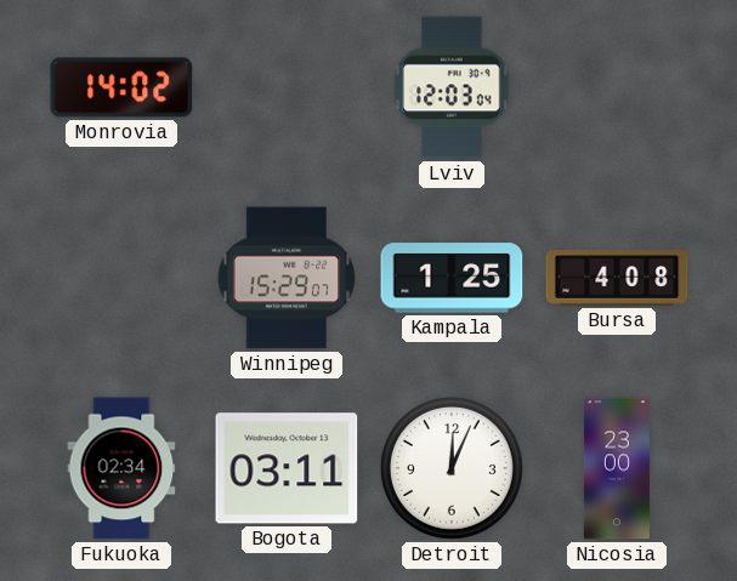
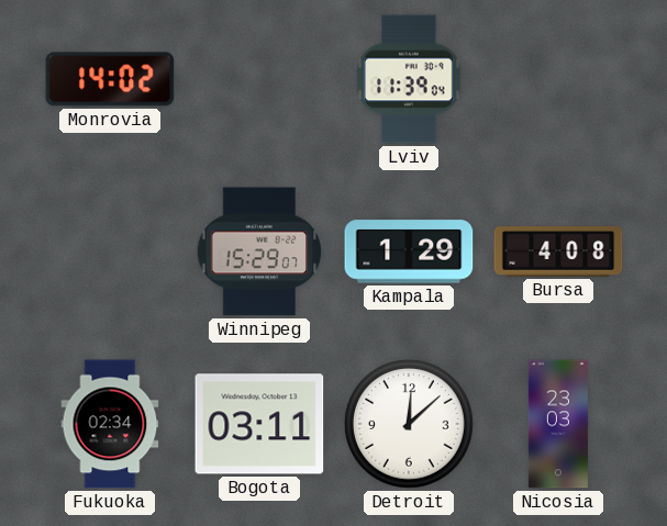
Lviv: 12:03 -> 11:39 (409, 79)
Kampala: 1:25 -> 1:29 (409, 251)
Detroit: 12:04 -> 12:08 (409, 424)
Nicosia: 23:00 -> 23:03 (558, 424)
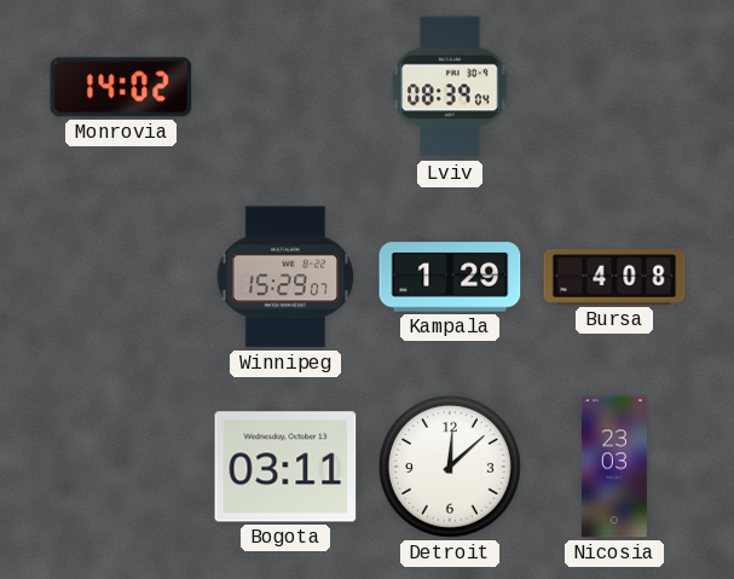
Lviv: 11:39 -> 08:39 (450, 87)
Fukuoka: 02:34 -> none (110, 424)
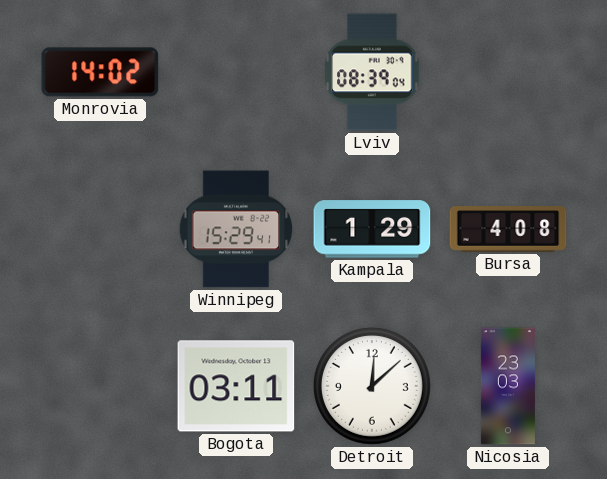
Winnipeg: 15:29:07 -> 15:29:41 (236, 229)
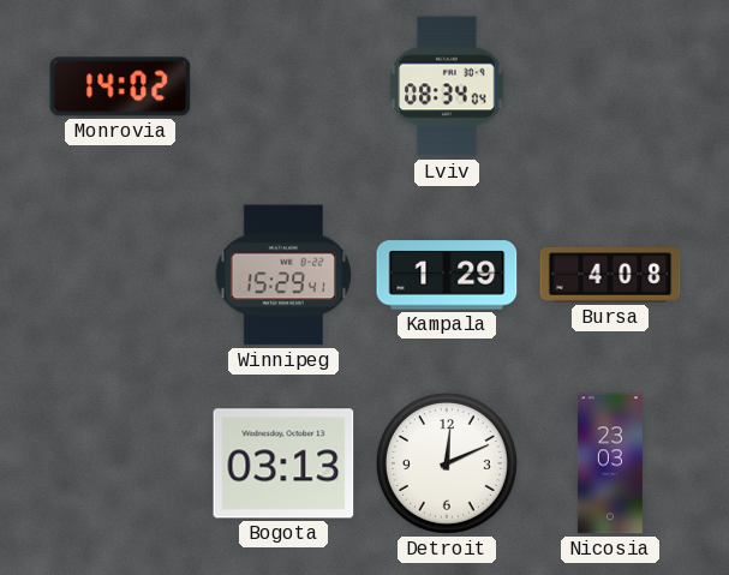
Lviv: 08:39 -> 08:34 (447, 86)
Bogota: 03:11 -> 03:13 (283, 463)
Detroit: 12:08 -> 12:11 (447, 463)
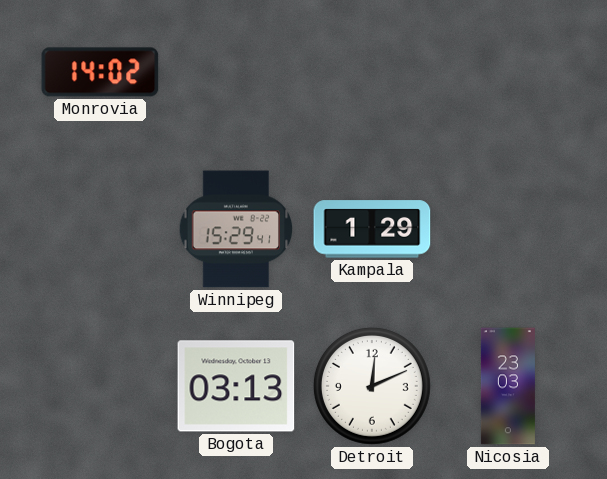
Lviv: 08:34 -> none (447, 86)
Bursa: 4:08 -> none (610, 275)
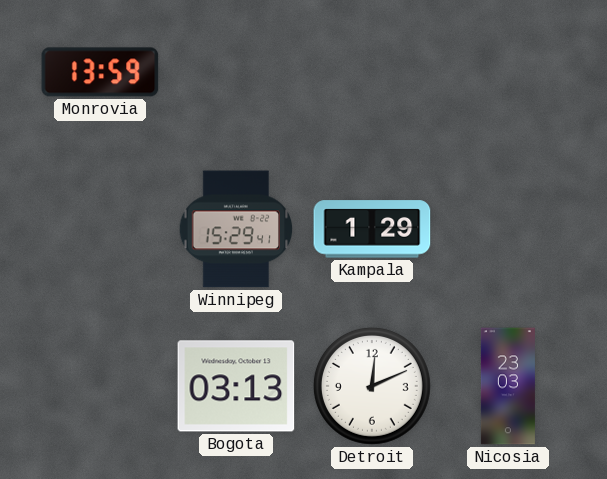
Monrovia: 14:02 -> 13:59 (100, 72)
